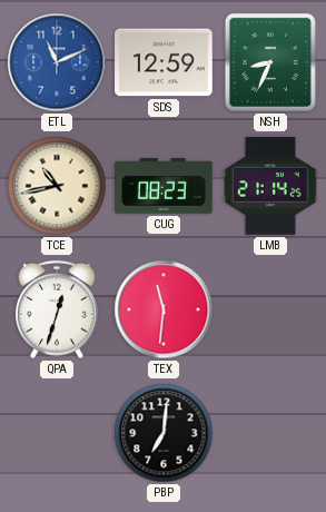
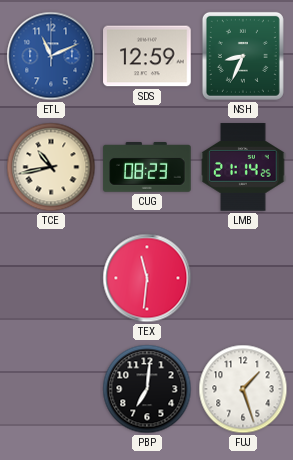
QPA: 12:33 -> none (58, 309)
FUJ: none -> 1:27 (243, 389)
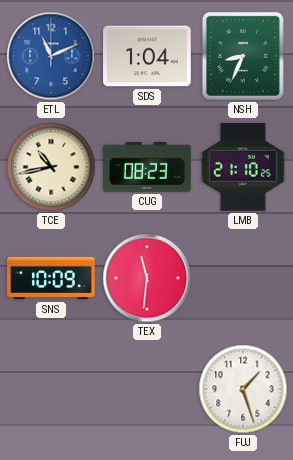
SDS: 12:59 -> 1:04 (147, 56)
LMB: 21:14 -> 21:10 (243, 167)
SNS: none -> 10:09 (51, 278)
PBP: 7:01 -> none (147, 389)
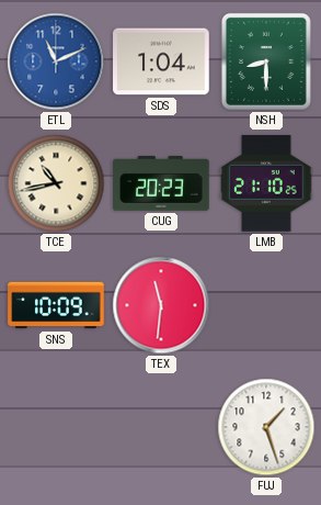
NSH: 8:34 -> 8:30 (266, 61)
CUG: 08:23 -> 20:23 (161, 183)
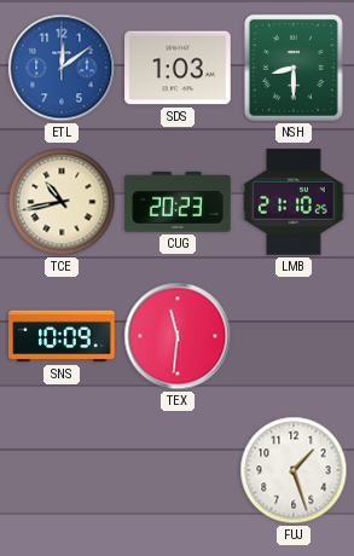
ETL: 11:11 -> 12:09 (62, 68)
SDS: 1:04 -> 1:03 (178, 68)
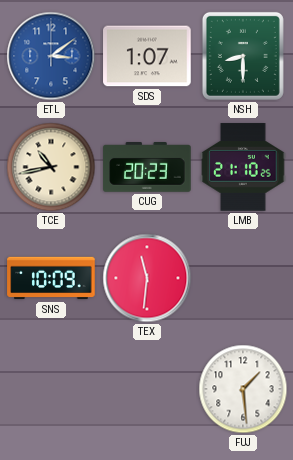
ETL: 12:09 -> 3:09 (51, 56)
SDS: 1:03 -> 1:07 (147, 56)
FUJ: 1:27 -> 1:29 (243, 389)
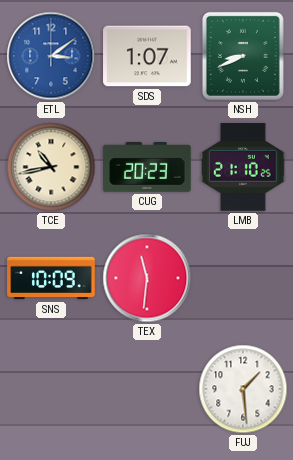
NSH: 8:30 -> 8:41 (243, 56)
